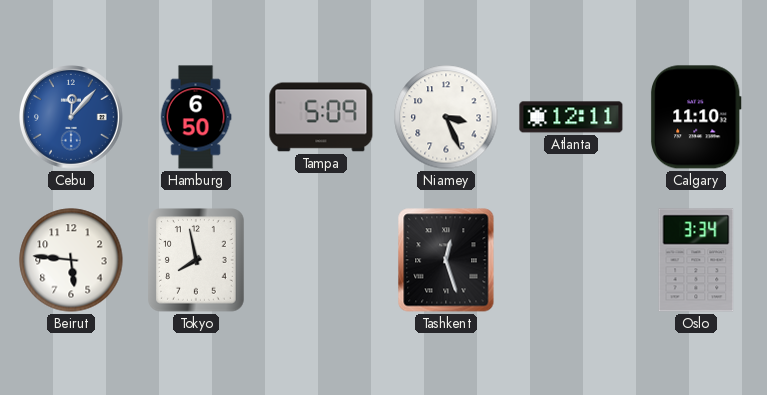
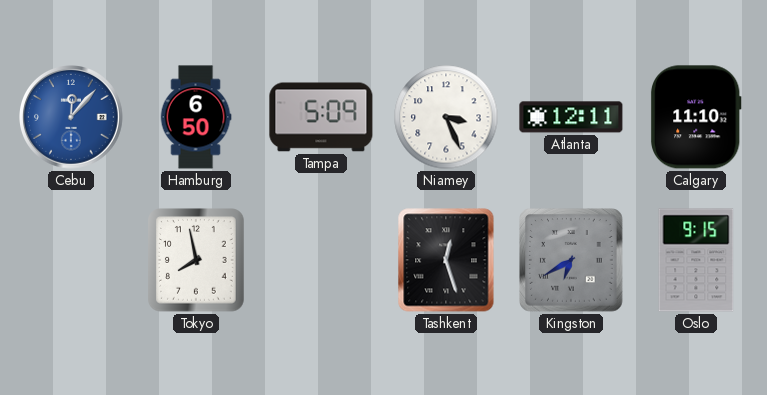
Beirut: 5:46 -> none (71, 260)
Kingston: none -> 6:40 (571, 260)
Oslo: 3:34 -> 9:15 (696, 260)
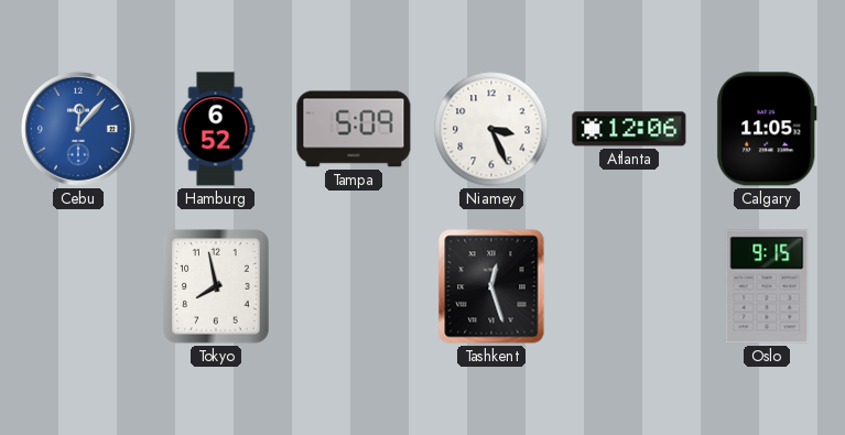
Hamburg: 6:50 -> 6:52 (216, 129)
Atlanta: 12:11 -> 12:06 (629, 129)
Calgary: 11:10 -> 11:05 (767, 129)
Kingston: 6:40 -> none (571, 260)
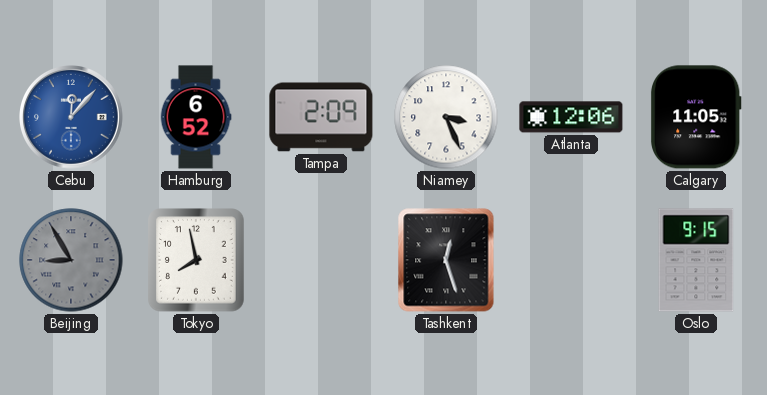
Tampa: 5:09 -> 2:09 (321, 117)
Beijing: none -> 8:55 (71, 260)
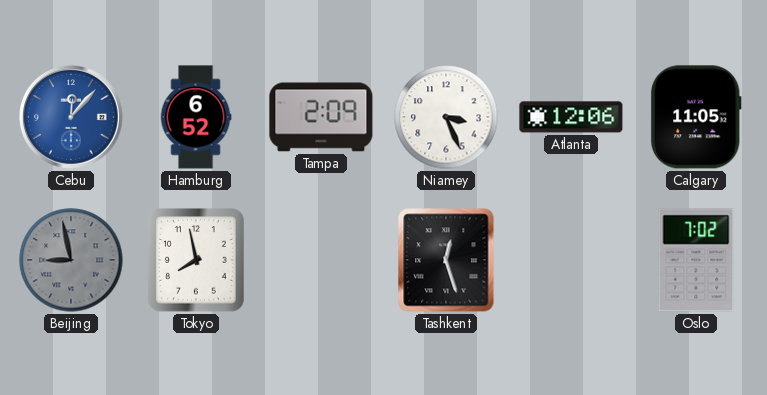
Beijing: 8:55 -> 8:58 (71, 260)
Oslo: 9:15 -> 7:02 (696, 260)
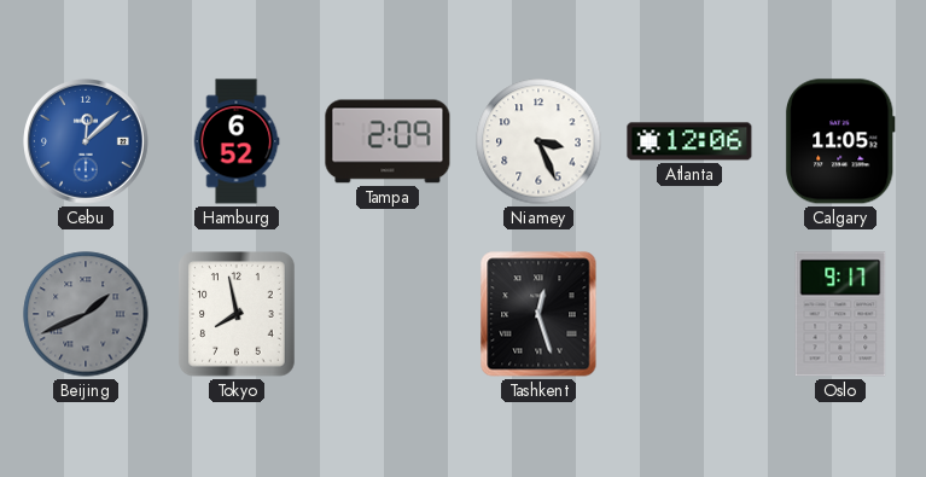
Cebu: 12:07 -> 12:08 (87, 142)
Beijing: 8:58 -> 1:41 (86, 314)
Oslo: 7:02 -> 9:17 (840, 314)
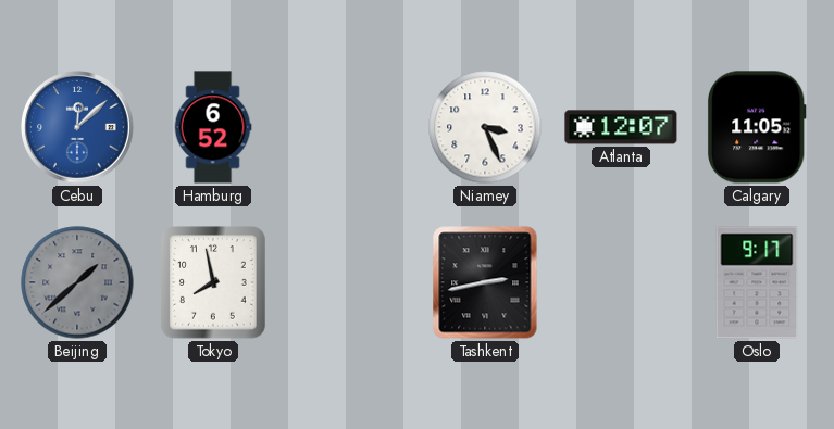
Tampa: 2:09 -> none (388, 141)
Atlanta: 12:06 -> 12:07 (621, 127)
Beijing: 1:41 -> 1:38 (77, 282)
Tashkent: 12:27 -> 2:43 (485, 282)
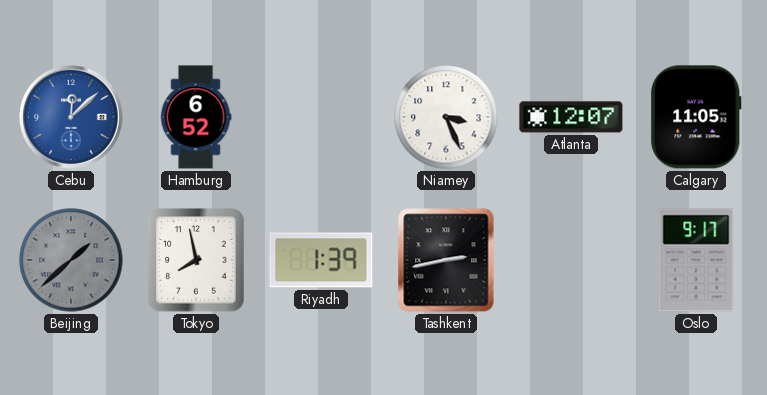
Riyadh: none -> 1:39 (321, 260)
